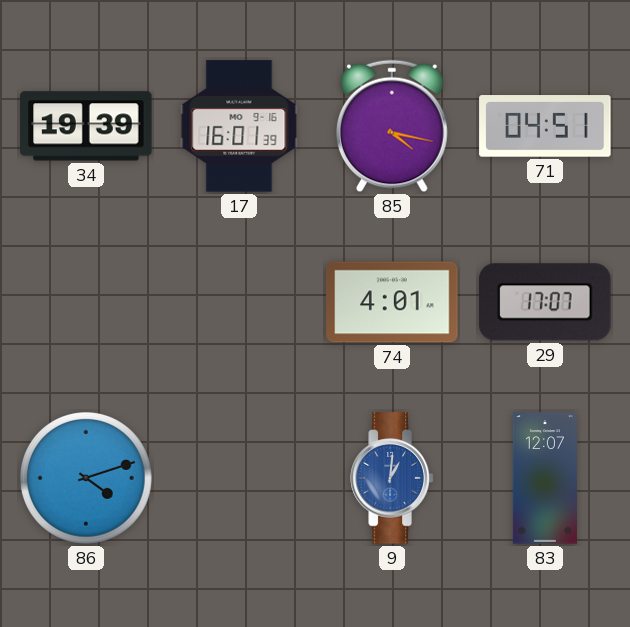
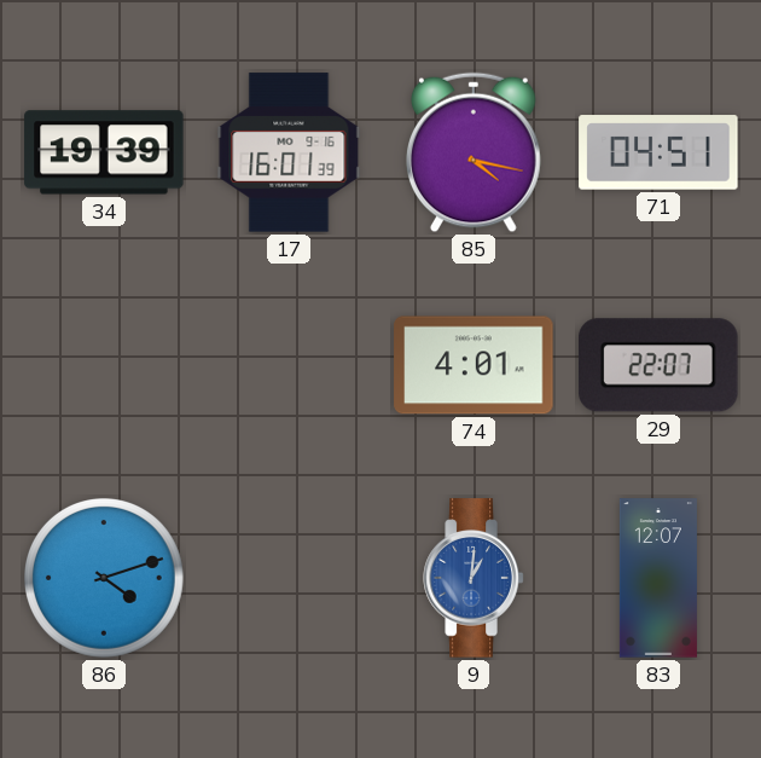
29: 17:07 -> 22:07 (658, 365)
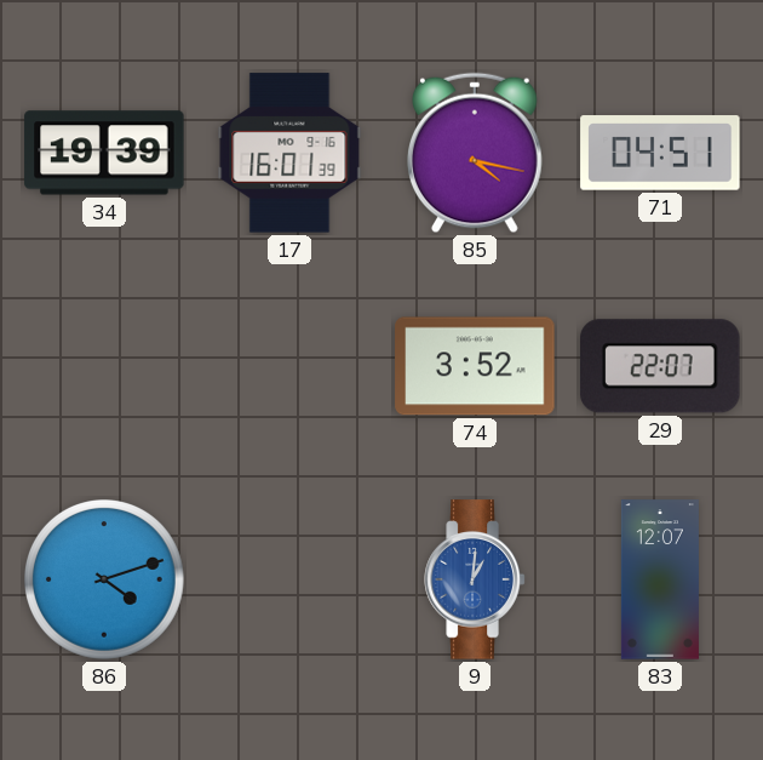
74: 4:01 -> 3:52 (475, 366)
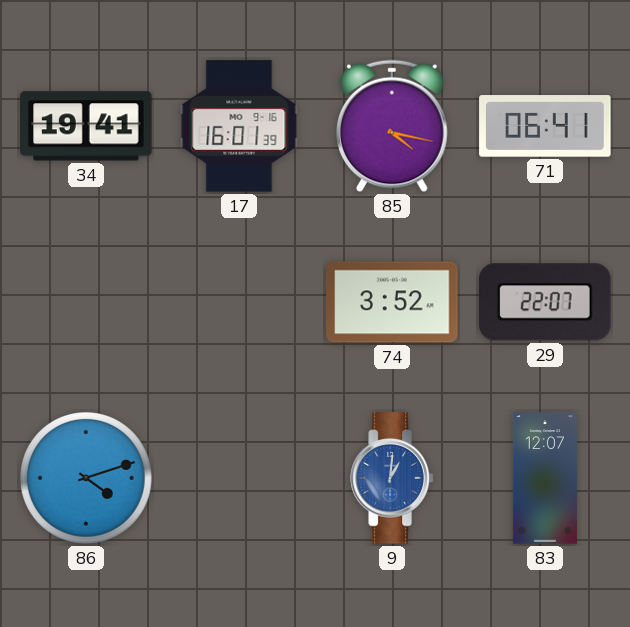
34: 19:39 -> 19:41 (86, 126)
71: 04:51 -> 06:41 (545, 126)
